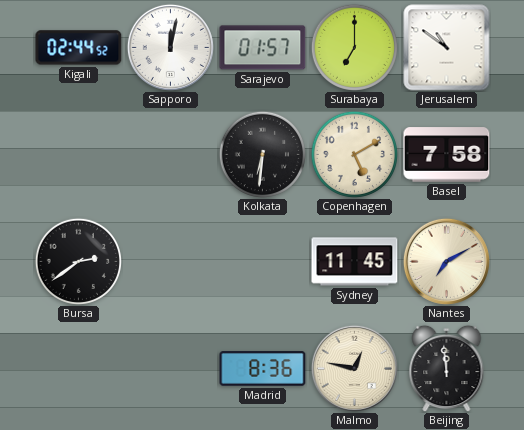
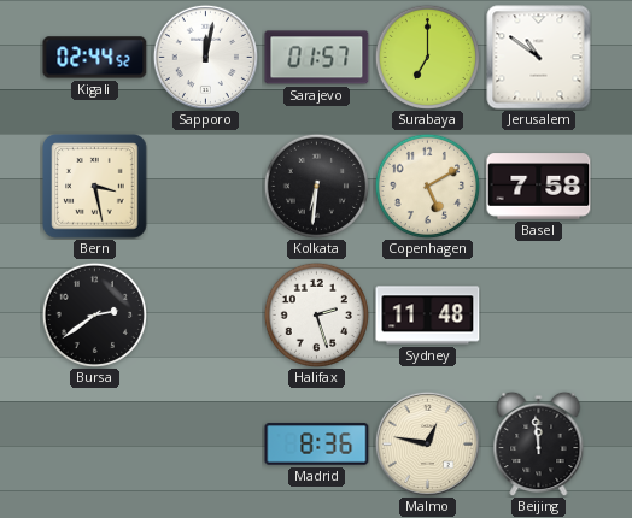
Bern: none -> 3:28 (95, 187)
Halifax: none -> 2:27 (316, 314)
Sydney: 11:45 -> 11:48 (428, 316)
Nantes: 7:10 -> none (446, 261)
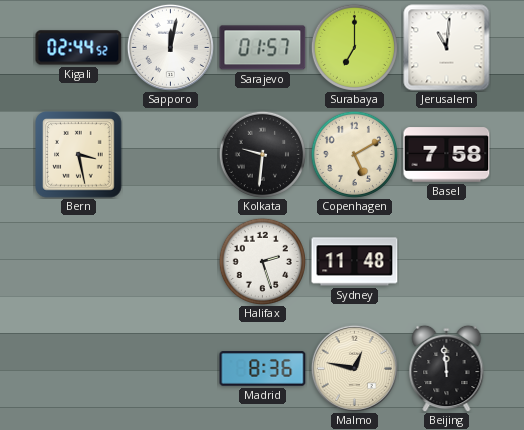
Jerusalem: 10:51 -> 11:01 (447, 48)
Kolkata: 6:31 -> 9:31 (262, 154)
Bursa: 2:39 -> none (94, 314)
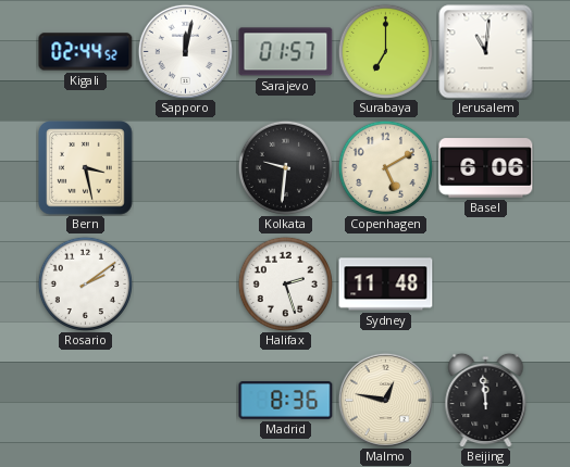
Basel: 7:58 -> 6:06 (486, 168)
Rosario: none -> 2:09 (85, 283)
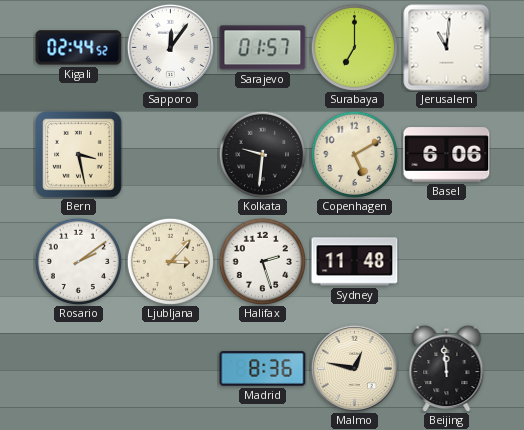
Sapporo: 12:02 -> 12:06 (170, 47)
Ljubljana: none -> 3:07 (170, 261)
